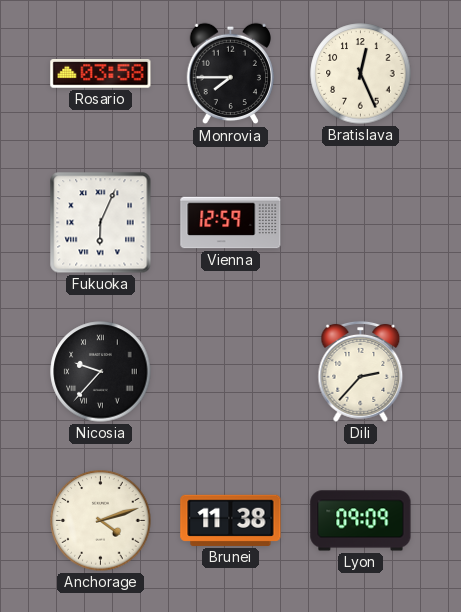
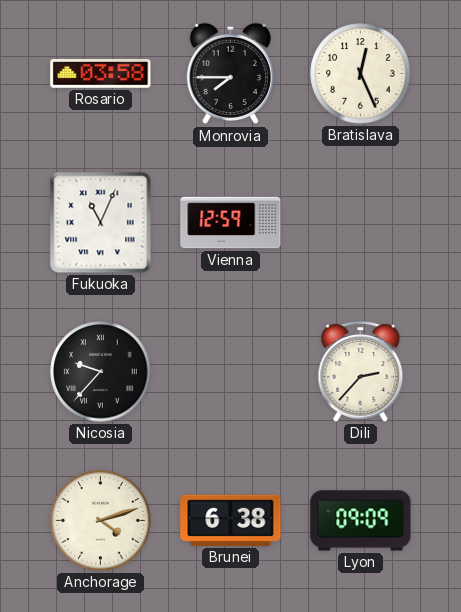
Fukuoka: 6:04 -> 11:04 (101, 223)
Brunei: 11:38 -> 6:38 (231, 520)
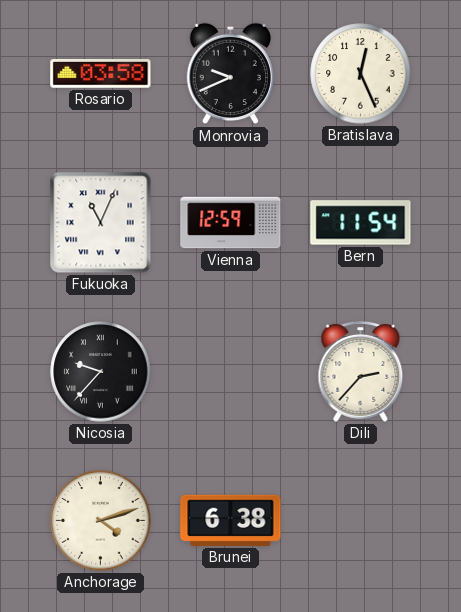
Monrovia: 7:45 -> 9:41 (230, 74)
Bern: none -> 11:54 (361, 223)
Lyon: 09:09 -> none (361, 521)
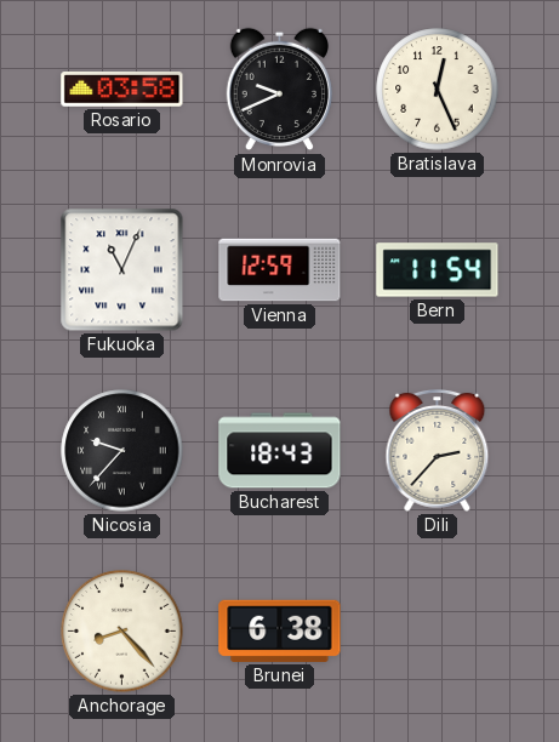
Bucharest: none -> 18:43 (280, 451)
Anchorage: 4:12 -> 8:23 (122, 632)
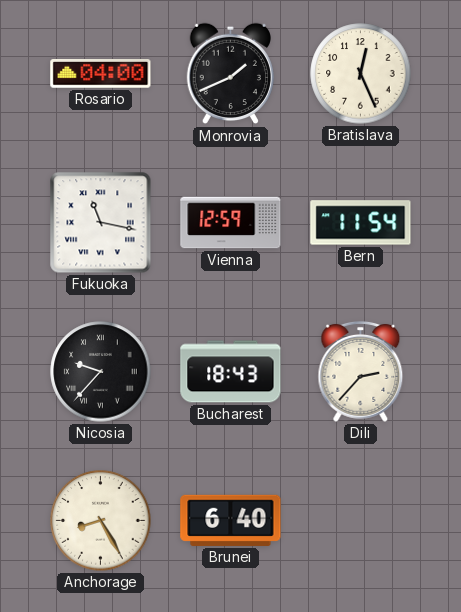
Rosario: 03:58 -> 04:00 (101, 74)
Monrovia: 9:41 -> 1:41 (230, 74)
Fukuoka: 11:04 -> 11:17 (101, 223)
Anchorage: 8:23 -> 8:25 (101, 521)
Brunei: 6:38 -> 6:40 (231, 520)
